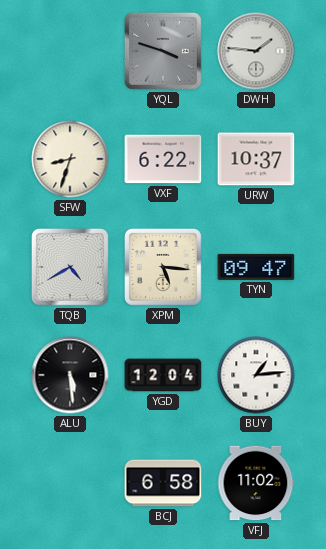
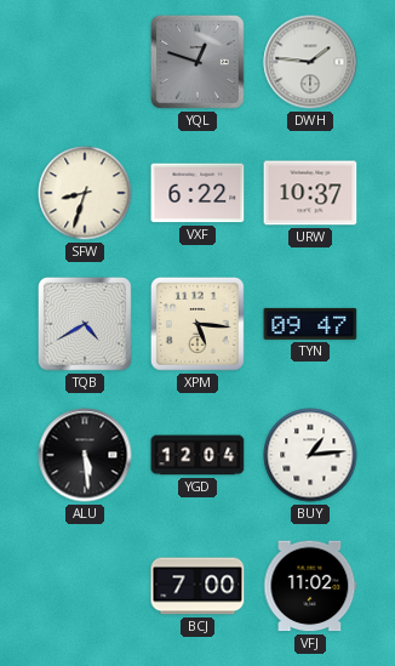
YQL: 3:48 -> 12:48 (198, 62)
BCJ: 6:58 -> 7:00 (198, 586)
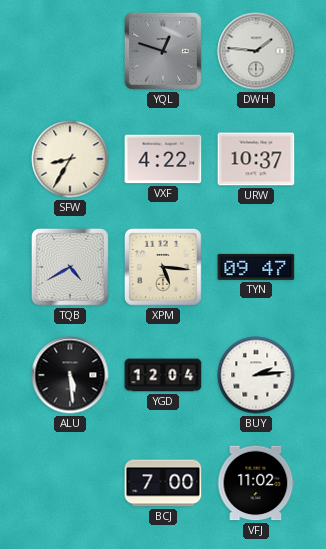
SFW: 8:33 -> 8:35 (70, 159)
VXF: 6:22 -> 4:22 (163, 159)
BUY: 1:14 -> 2:14 (256, 375)
